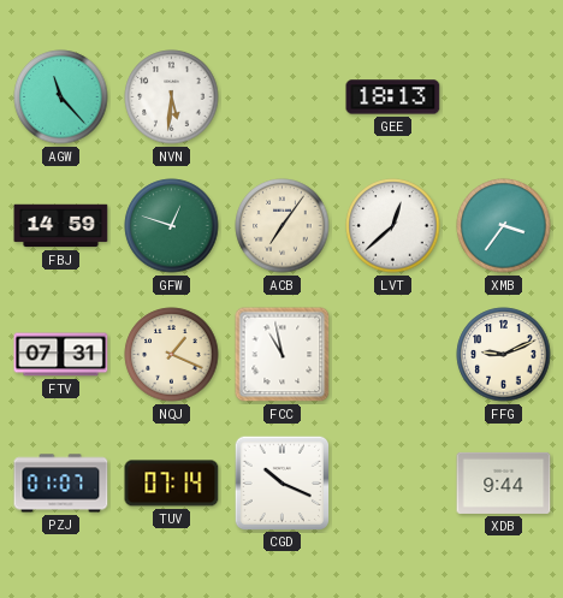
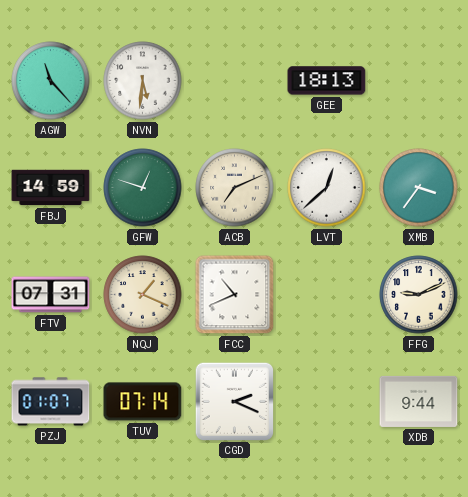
ACB: 7:06 -> 7:11 (235, 188)
FCC: 10:58 -> 10:41 (235, 295)
CGD: 10:19 -> 2:19 (234, 401)
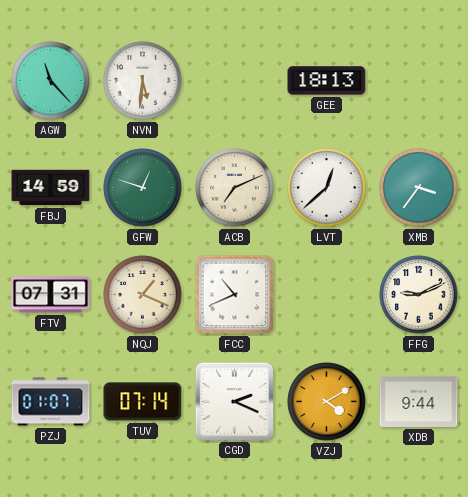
VZJ: none -> 4:10 (327, 402)
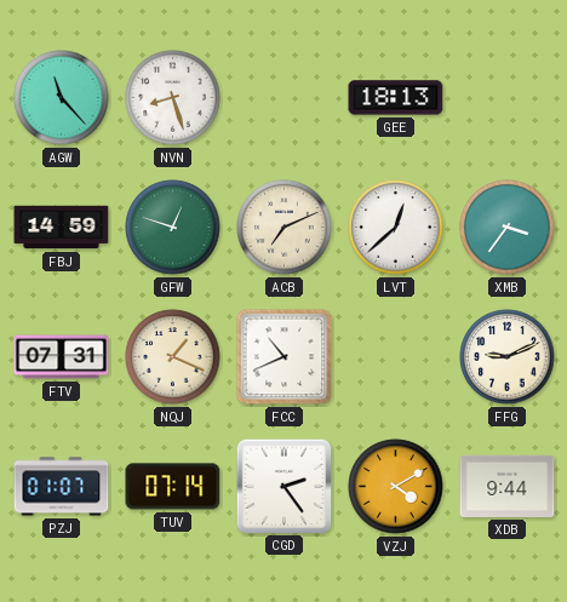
NVN: 5:31 -> 8:27 (173, 98)
CGD: 2:19 -> 2:24 (283, 486)
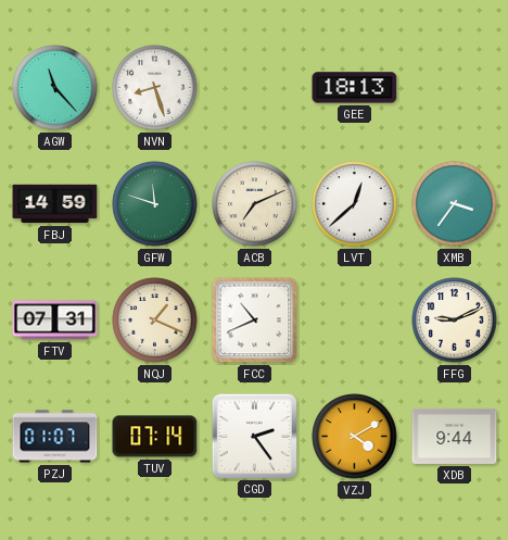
GFW: 12:48 -> 11:48 (155, 204)
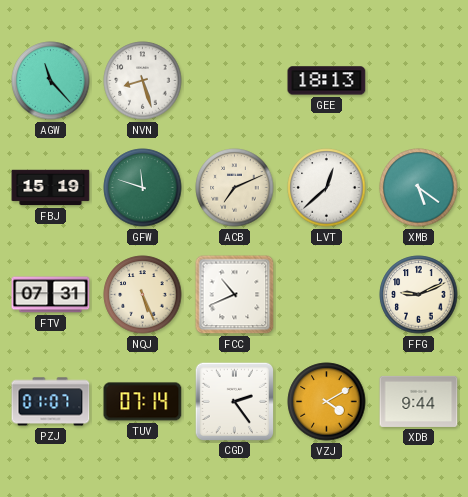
FBJ: 14:59 -> 15:19 (51, 188)
XMB: 3:36 -> 5:21 (419, 188)
NQJ: 1:19 -> 5:26 (143, 295)
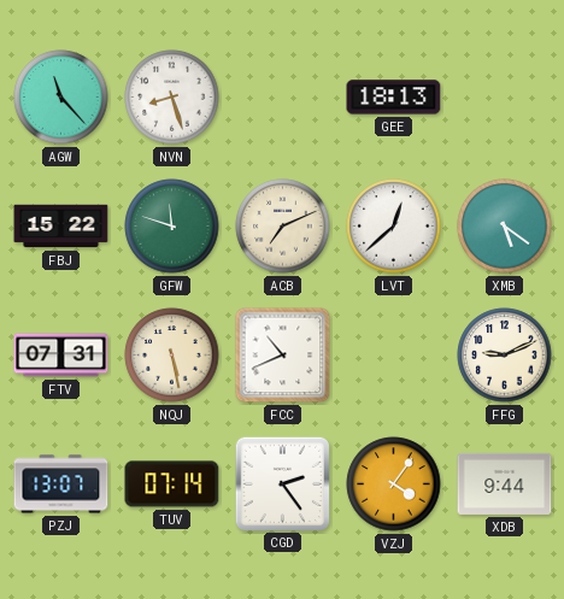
FBJ: 15:19 -> 15:22 (61, 227)
NQJ: 5:26 -> 5:28 (172, 356)
PZJ: 01:07 -> 13:07 (61, 485)
VZJ: 4:10 -> 4:06 (394, 485)
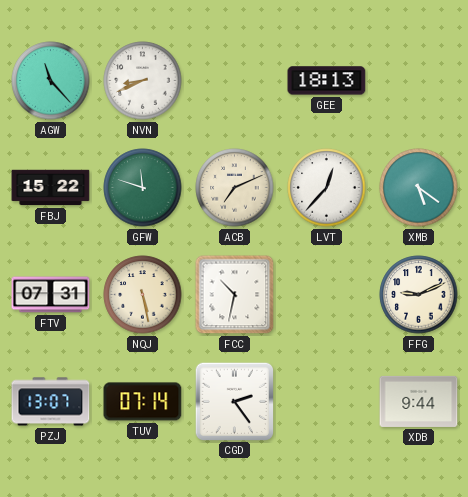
NVN: 8:27 -> 8:41 (143, 81)
LVT: 12:38 -> 12:37 (327, 188)
FCC: 10:41 -> 10:32 (235, 295)
VZJ: 4:06 -> none (394, 485)
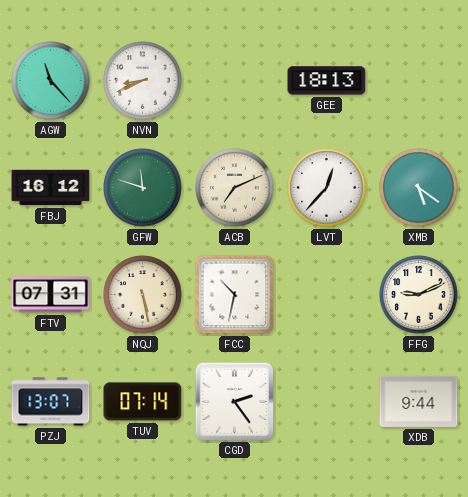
FBJ: 15:22 -> 16:12 (51, 188)
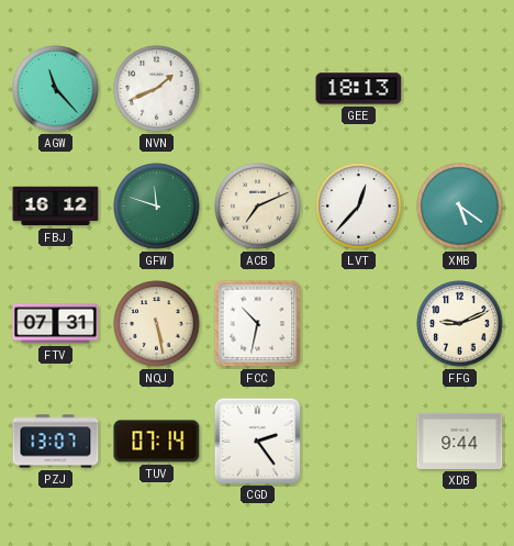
NVN: 8:41 -> 1:41 (157, 89)
